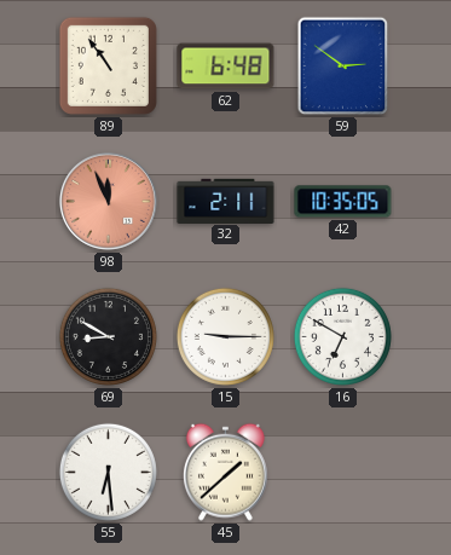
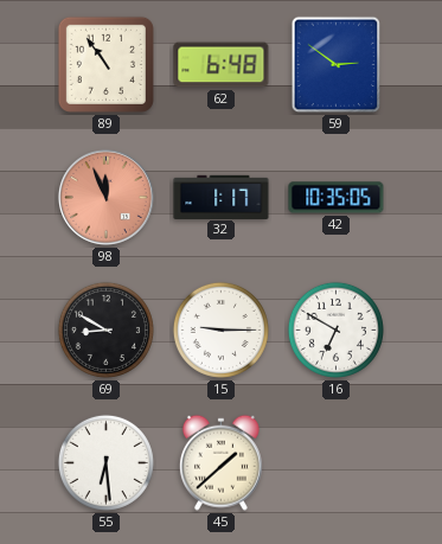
32: 2:11 -> 1:17 (222, 197)
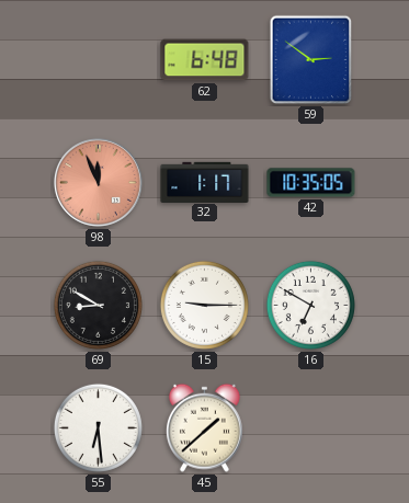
89: 10:54 -> none (105, 64)
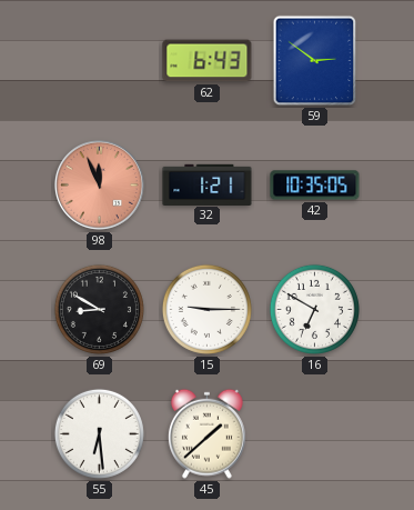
62: 6:48 -> 6:43 (208, 61)
32: 1:17 -> 1:21 (208, 184)
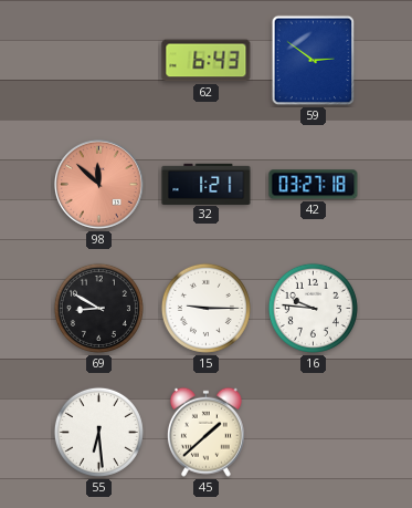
98: 11:56 -> 11:52 (98, 184)
42: 10:35 -> 03:27 (314, 185)
16: 6:50 -> 9:46 (313, 308)
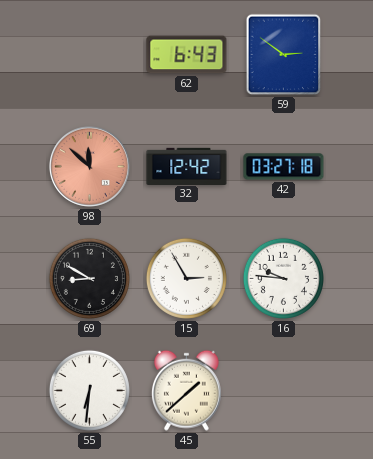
32: 1:21 -> 12:42 (187, 166)
15: 9:15 -> 2:55 (186, 278)
55: 6:29 -> 6:31 (89, 390)
